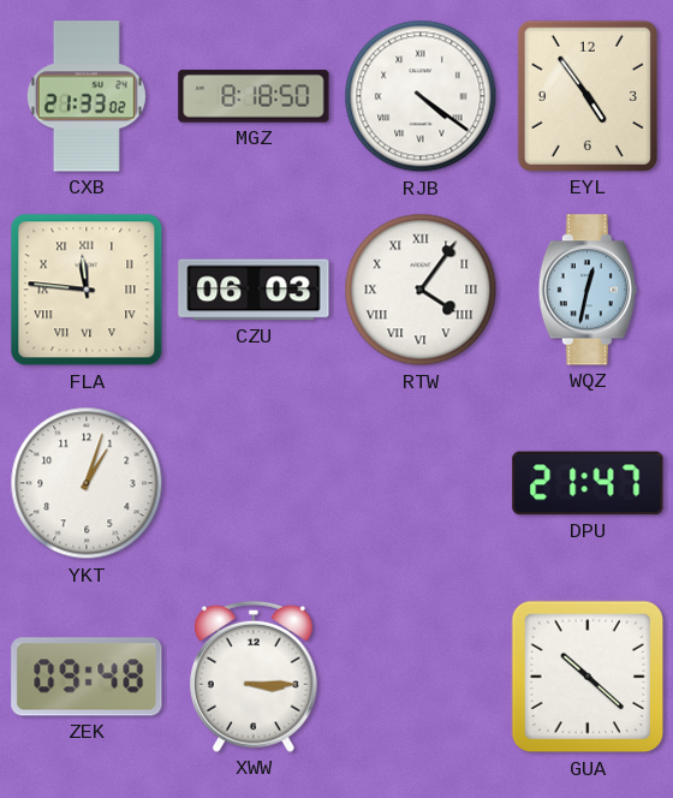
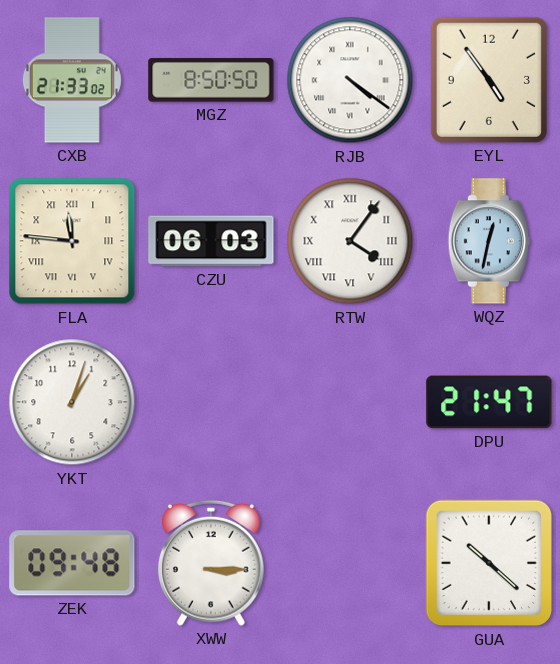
MGZ: 8:18 -> 8:50 (211, 80)
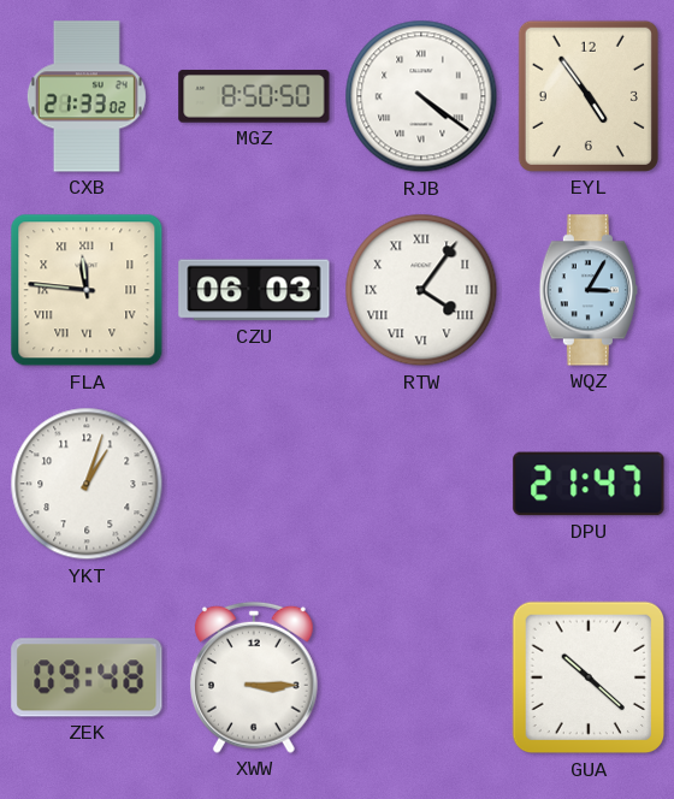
WQZ: 12:32 -> 3:05 (587, 290)
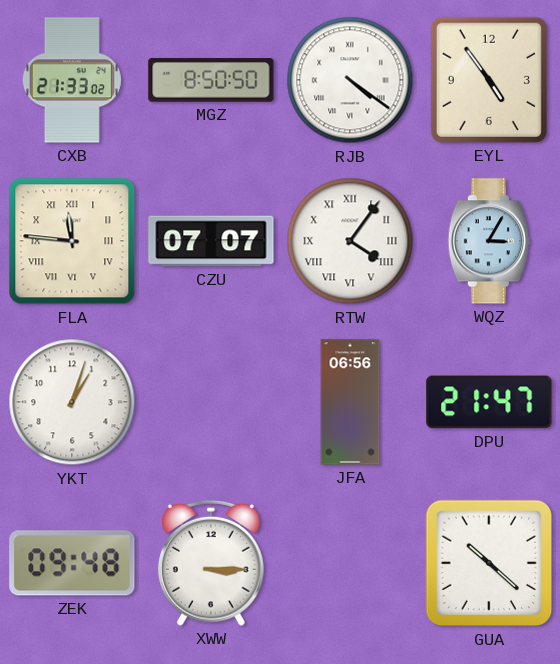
CZU: 06:03 -> 07:07 (211, 241)
JFA: none -> 06:56 (350, 402)
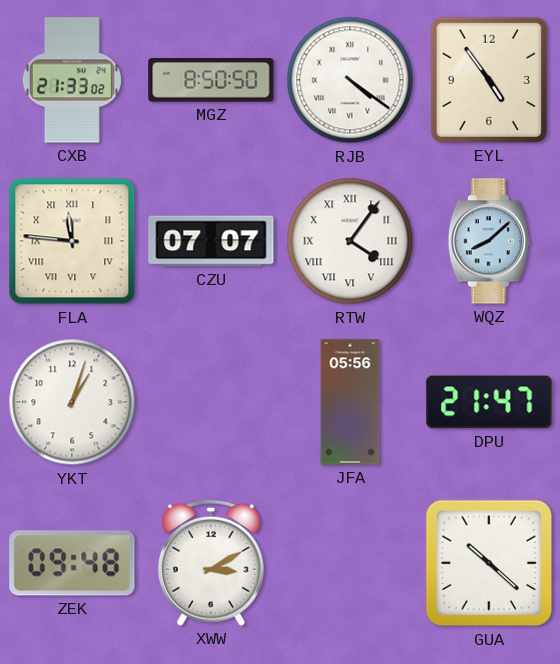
WQZ: 3:05 -> 8:08 (488, 241)
JFA: 06:56 -> 05:56 (350, 402)
XWW: 3:15 -> 3:10 (211, 563)
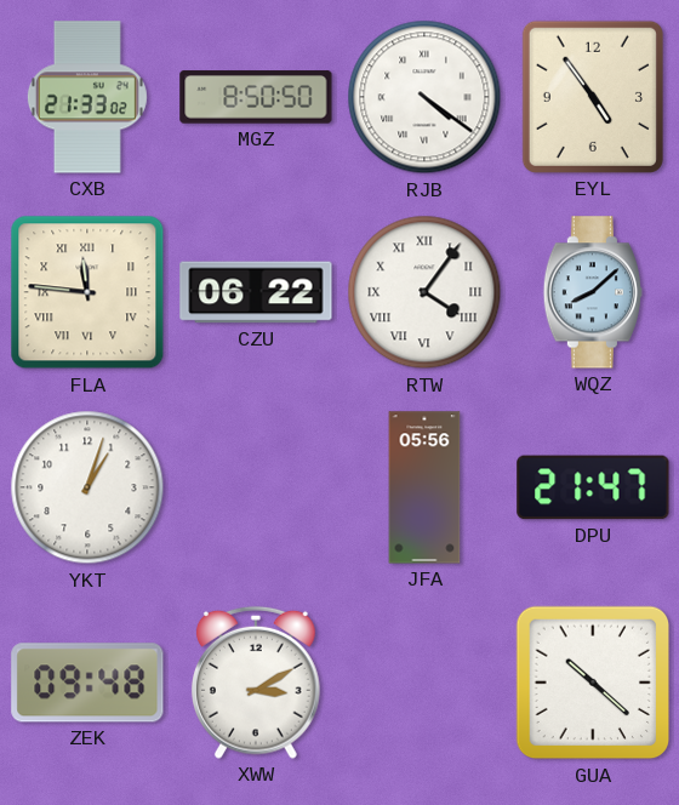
CZU: 07:07 -> 06:22 (256, 292)
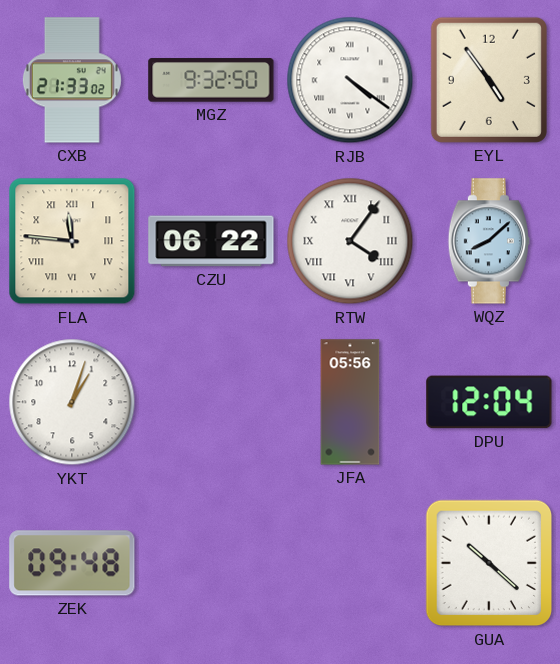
MGZ: 8:50 -> 9:32 (211, 80)
DPU: 21:47 -> 12:04 (489, 402)
XWW: 3:10 -> none (256, 683)
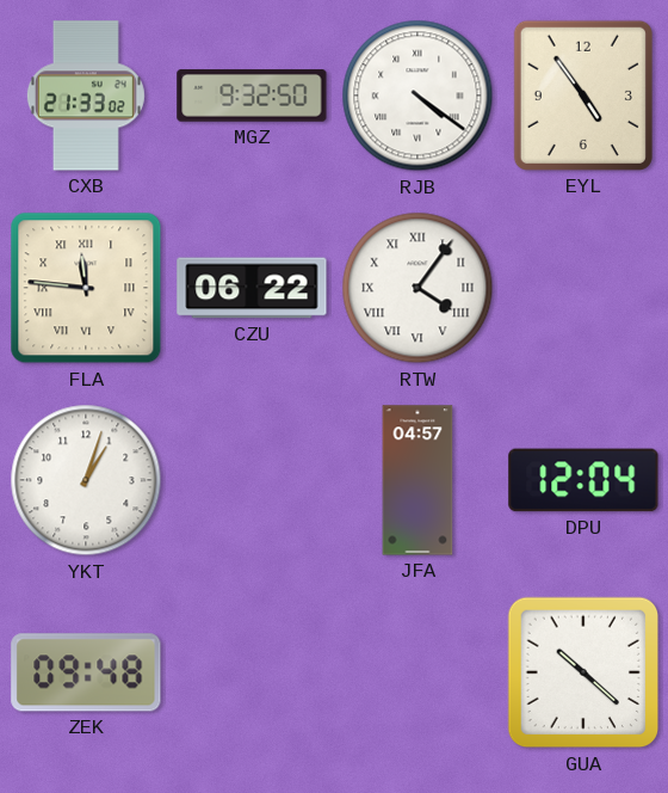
WQZ: 8:08 -> none (488, 241)
JFA: 05:56 -> 04:57 (417, 480)
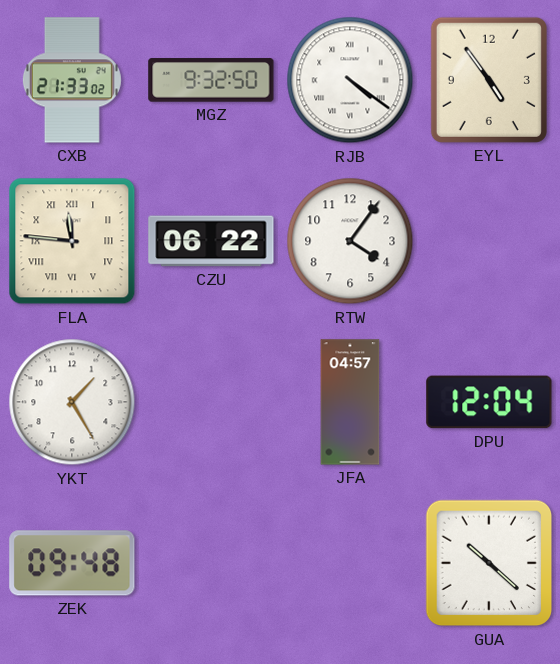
RTW numerals: Roman -> Arabic (350, 241)
YKT: 1:03 -> 1:25 (72, 402)
